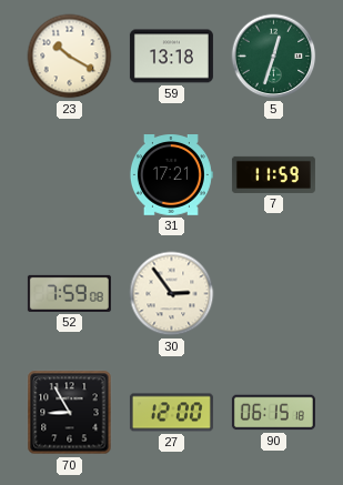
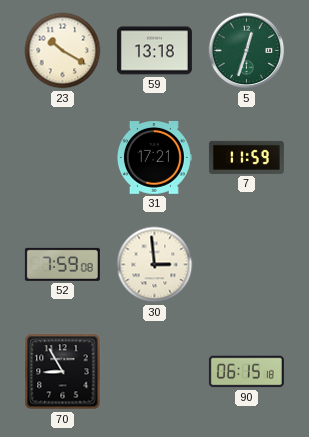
30: 2:54 -> 2:59 (155, 265)
27: 12:00 -> none (171, 413)
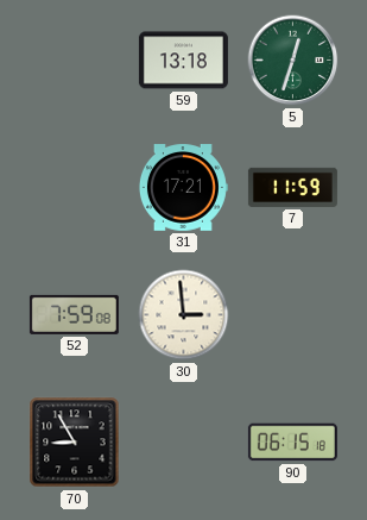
23: 10:20 -> none (63, 51)
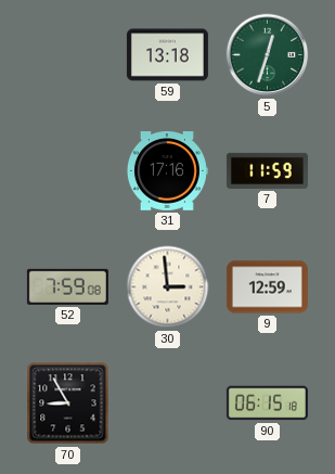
31: 17:21 -> 17:16 (167, 171)
9: none -> 12:59 (267, 287)
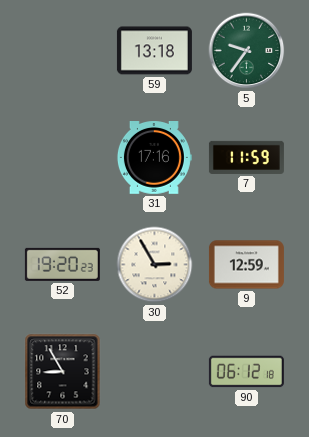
5: 12:33 -> 9:36 (247, 51)
52: 7:59 -> 19:20 (62, 264)
30: 2:59 -> 2:55 (155, 265)
90: 06:15 -> 06:12 (246, 372)
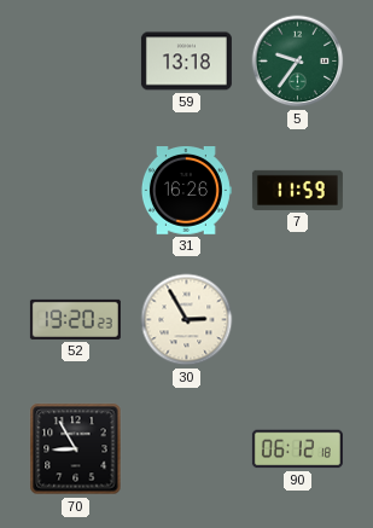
31: 17:16 -> 16:26 (186, 191)
9: 12:59 -> none (246, 265)
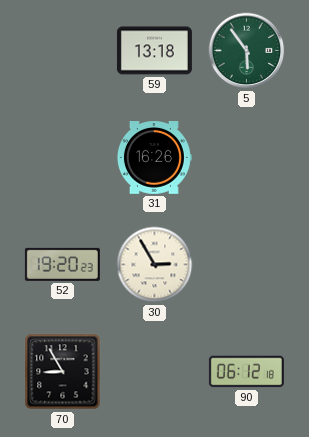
5: 9:36 -> 5:54 (247, 51)
7: 11:59 -> none (297, 190)
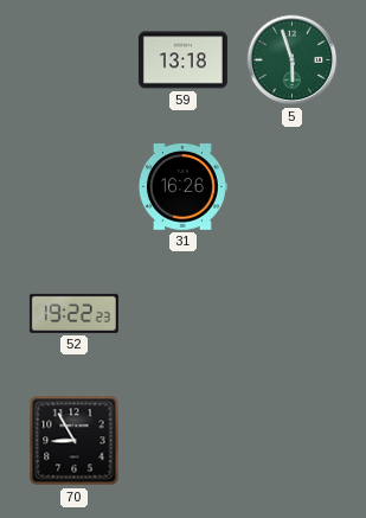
5: 5:54 -> 5:57 (293, 60)
52: 19:20 -> 19:22 (73, 313)
30: 2:55 -> none (155, 265)
90: 06:12 -> none (246, 372)
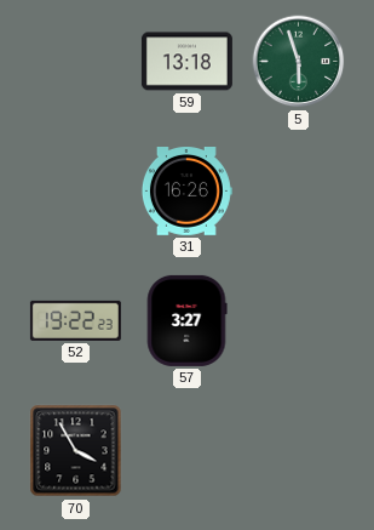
57: none -> 3:27 (186, 320)
70: 8:55 -> 3:55 (76, 451)
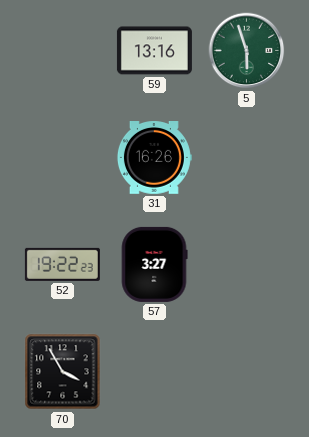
59: 13:18 -> 13:16 (154, 51)
